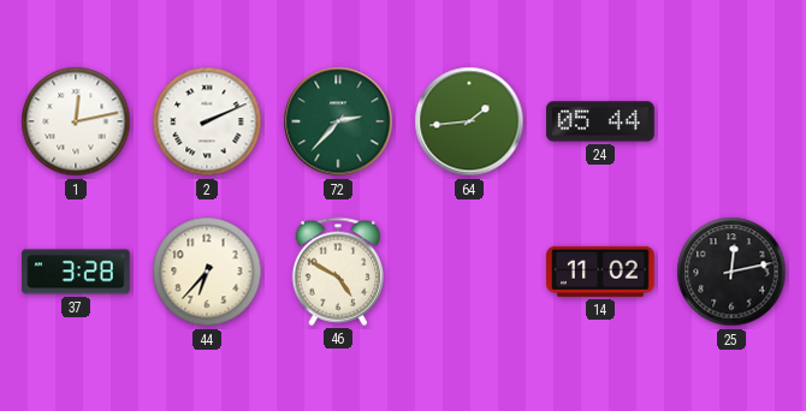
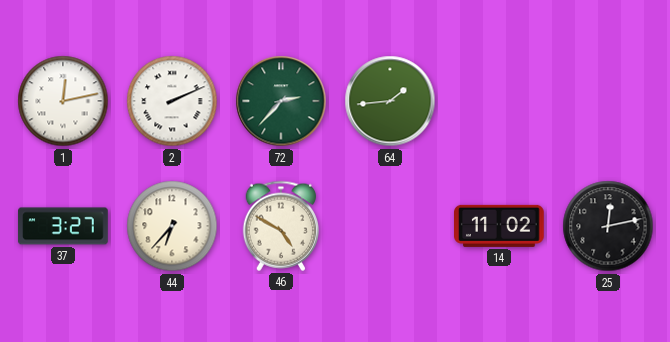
24: 05:44 -> none (600, 121)
37: 3:28 -> 3:27 (63, 226)
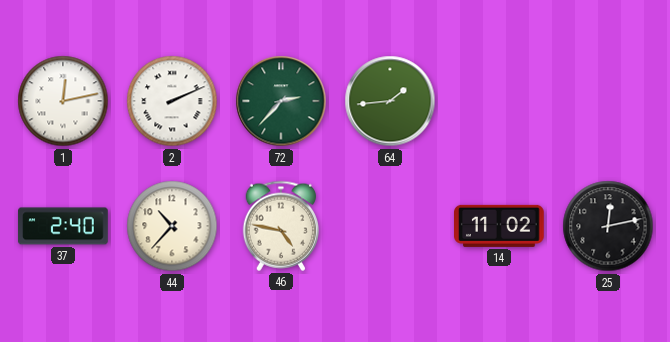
37: 3:27 -> 2:40 (63, 226)
44: 6:37 -> 10:37 (172, 226)
46: 4:50 -> 4:47 (280, 226)
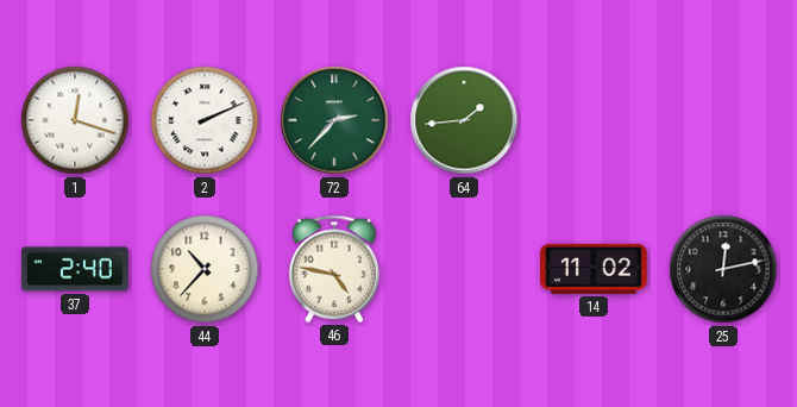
1: 12:13 -> 12:18 (75, 120)
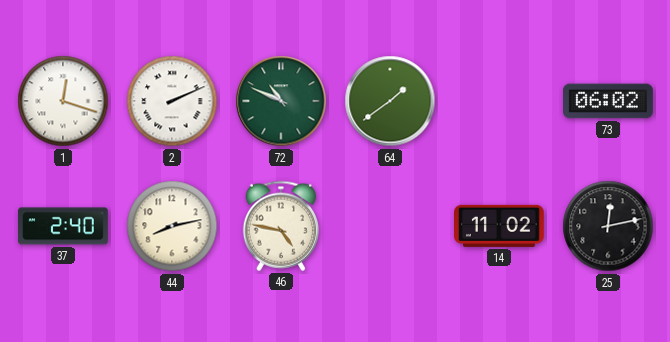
72: 2:37 -> 10:49 (281, 101)
64: 1:44 -> 1:39 (390, 101)
73: none -> 06:02 (608, 101)
44: 10:37 -> 8:13 (172, 226)
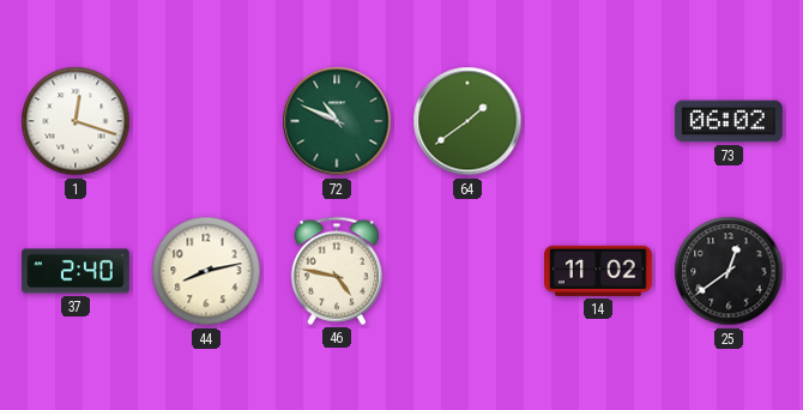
2: 2:11 -> none (172, 101)
25: 12:13 -> 12:39 (729, 271)
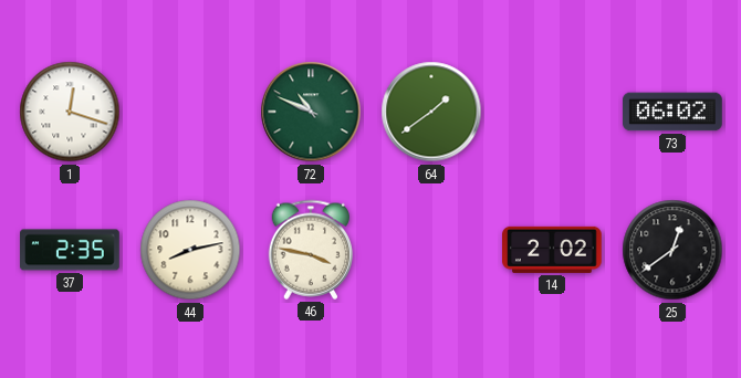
37: 2:40 -> 2:35 (70, 250)
46: 4:47 -> 3:47 (310, 250)
14: 11:02 -> 2:02 (553, 250)
